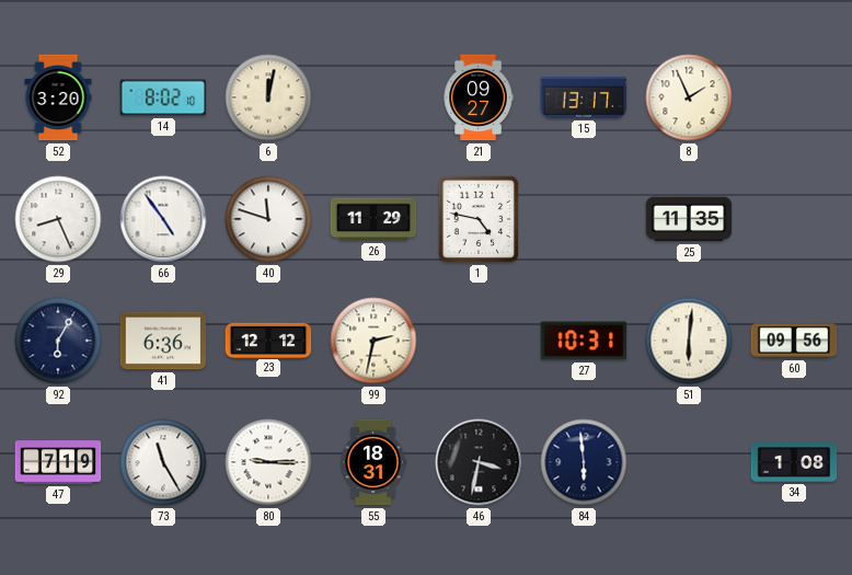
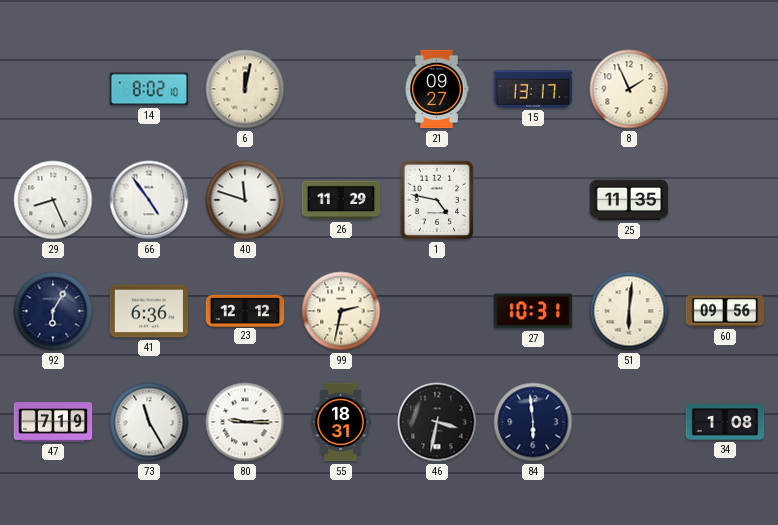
52: 3:20 -> none (58, 97)
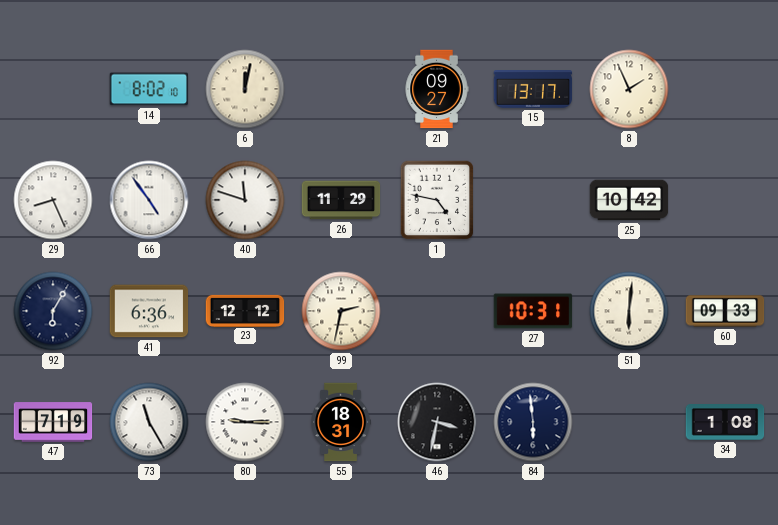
25: 11:35 -> 10:42 (629, 200)
60: 09:56 -> 09:33 (725, 311)
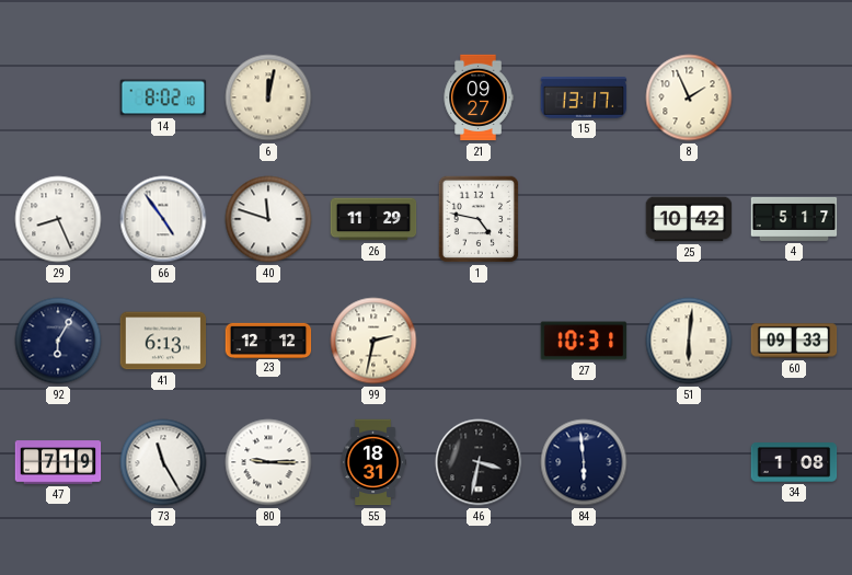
4: none -> 5:17 (794, 219)
41: 6:36 -> 6:13 (163, 341)
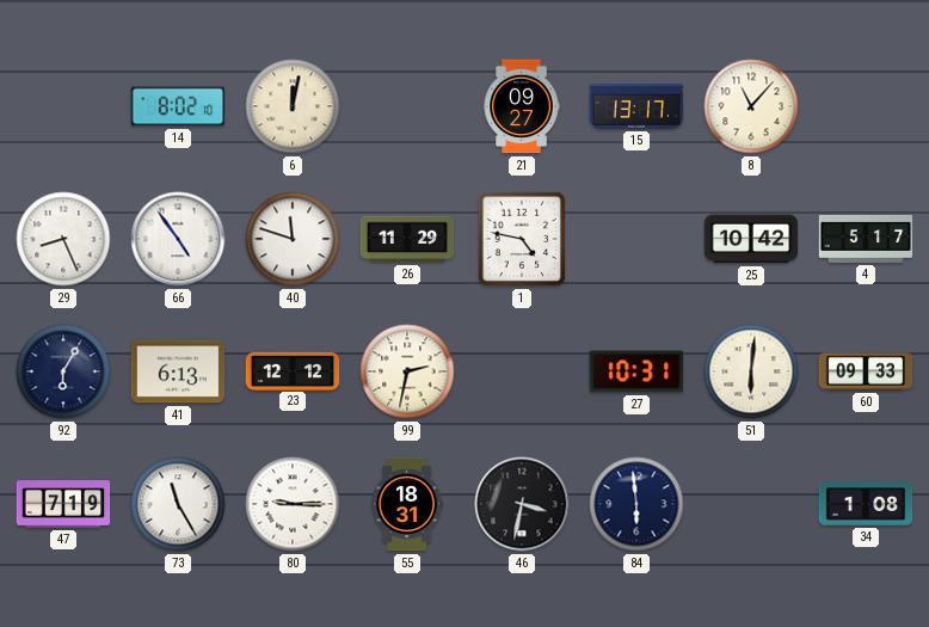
8: 1:56 -> 11:07 (751, 106)
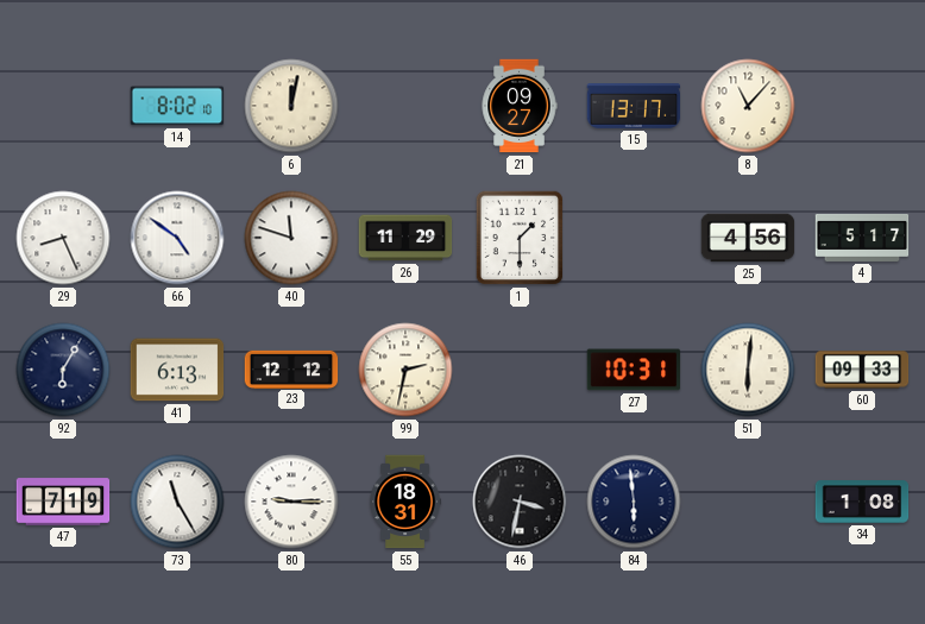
66: 4:54 -> 4:51 (177, 238)
1: 4:47 -> 1:30 (520, 238)
25: 10:42 -> 4:56 (748, 238)
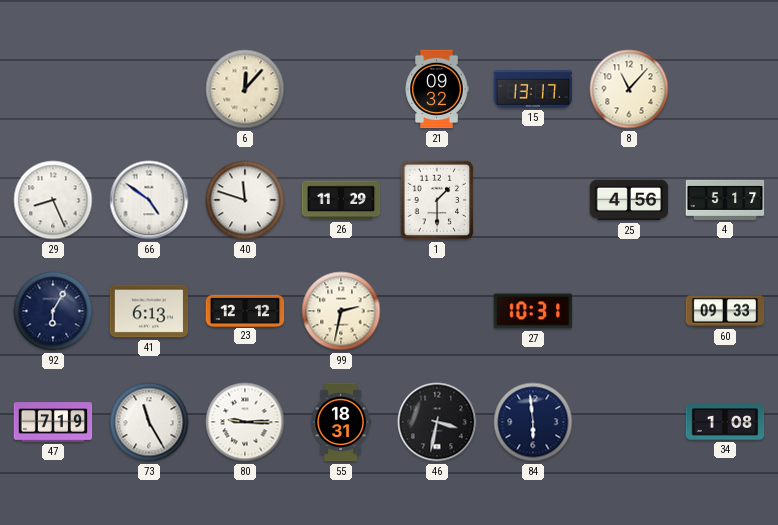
14: 8:02 -> none (177, 106)
6: 12:02 -> 12:07 (245, 89)
21: 09:27 -> 09:32 (437, 89)
51: 6:01 -> none (748, 370)
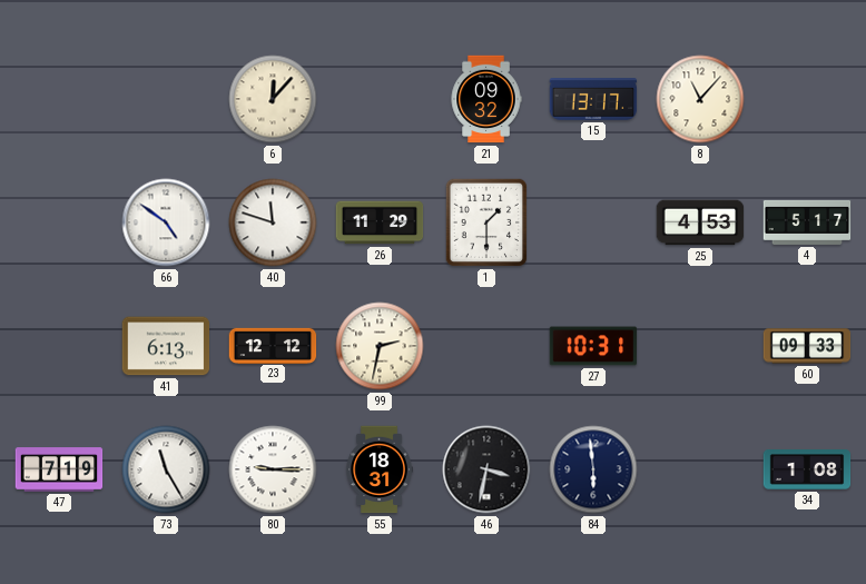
29: 8:26 -> none (53, 200)
25: 4:56 -> 4:53 (700, 222)
92: 6:05 -> none (53, 311)
